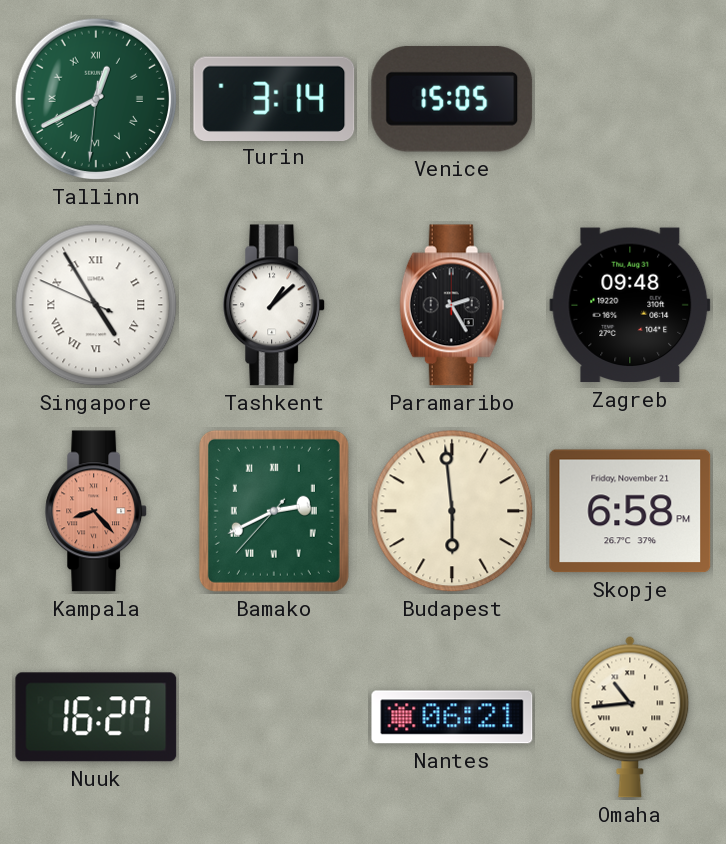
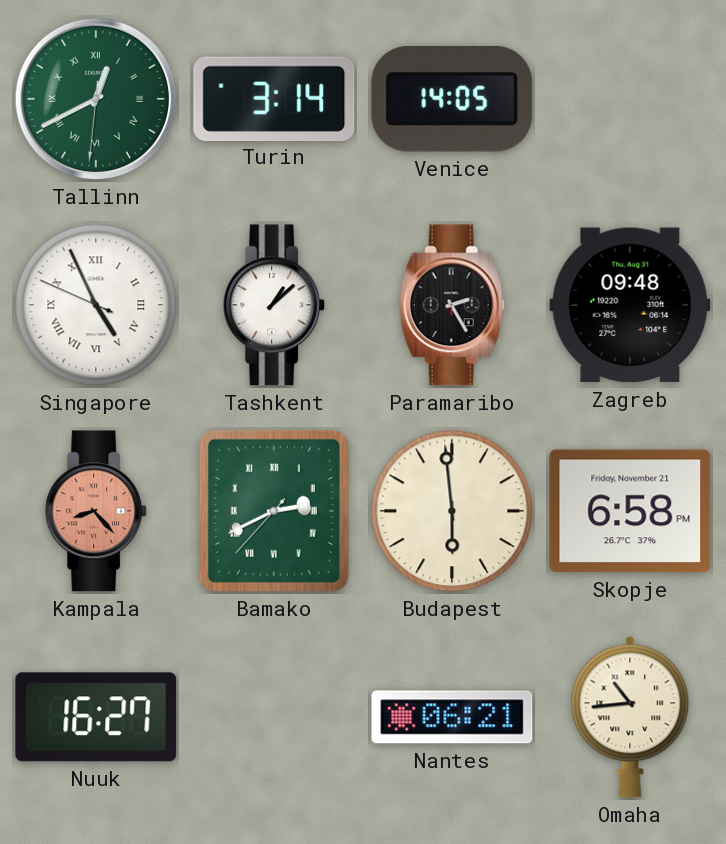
Venice: 15:05 -> 14:05 (452, 99)
Singapore: 4:54 -> 4:55 (96, 305)
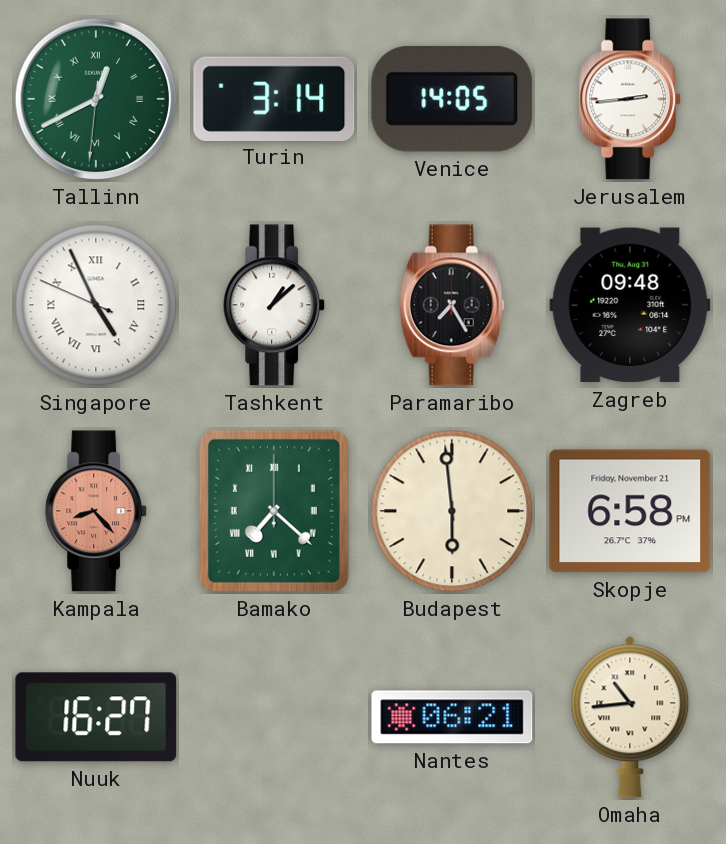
Jerusalem: none -> 2:44 (631, 99)
Paramaribo: 2:25 -> 7:25 (452, 305)
Bamako: 2:40 -> 7:22 (274, 511)
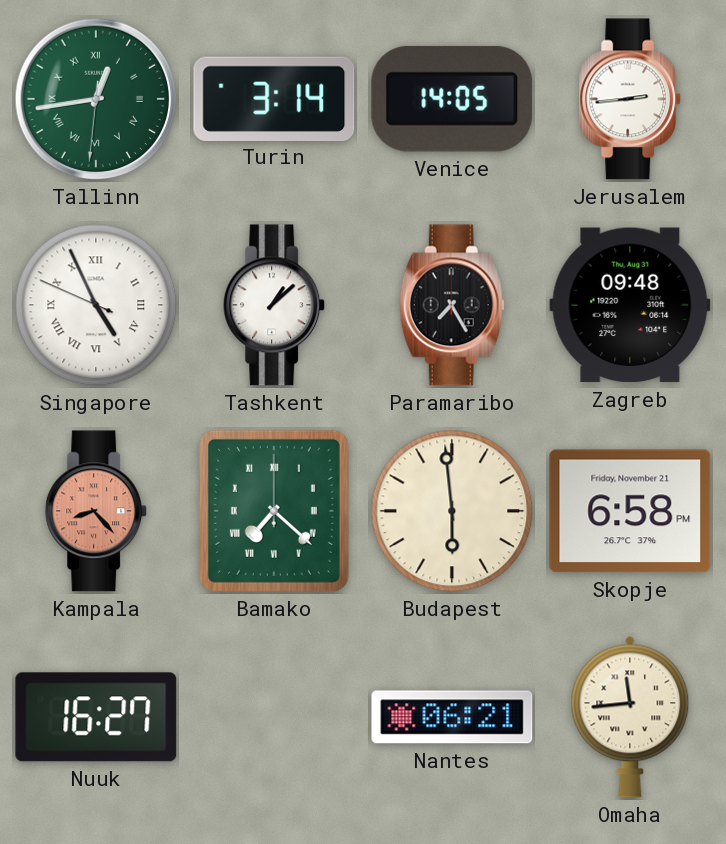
Tallinn: 12:40 -> 12:43 (96, 99)
Omaha: 10:44 -> 11:44 (630, 717)
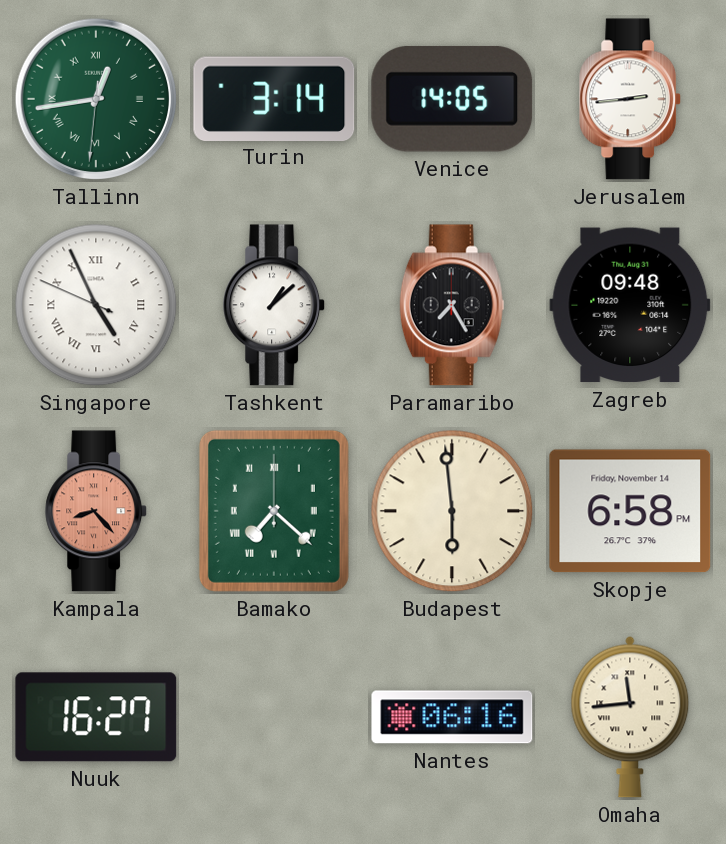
Skopje date: Friday, November 21 -> Friday, November 14 (630, 511)
Nantes: 06:21 -> 06:16 (452, 717)
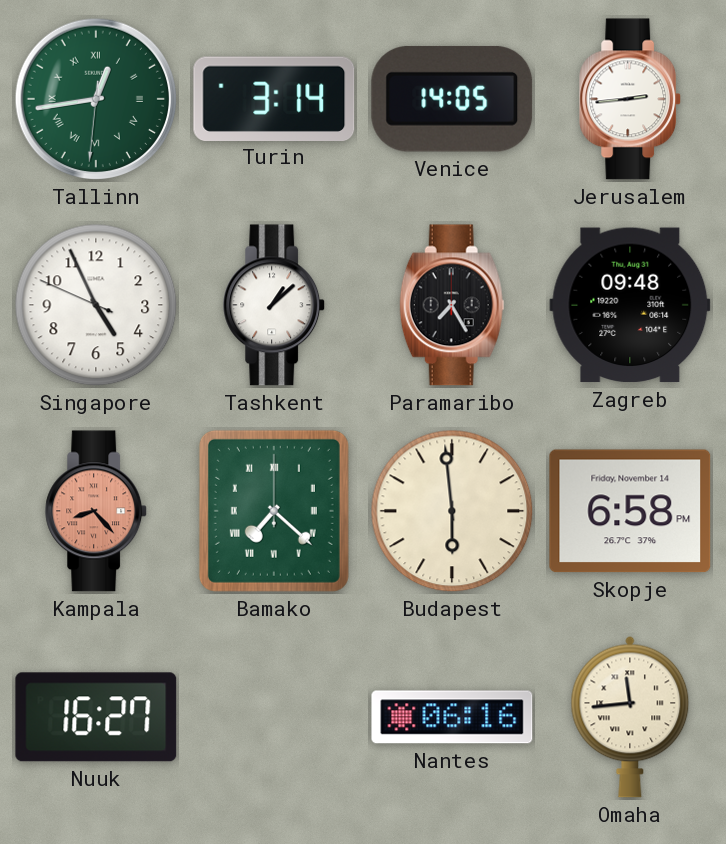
Singapore numerals: Roman -> Arabic (96, 305)
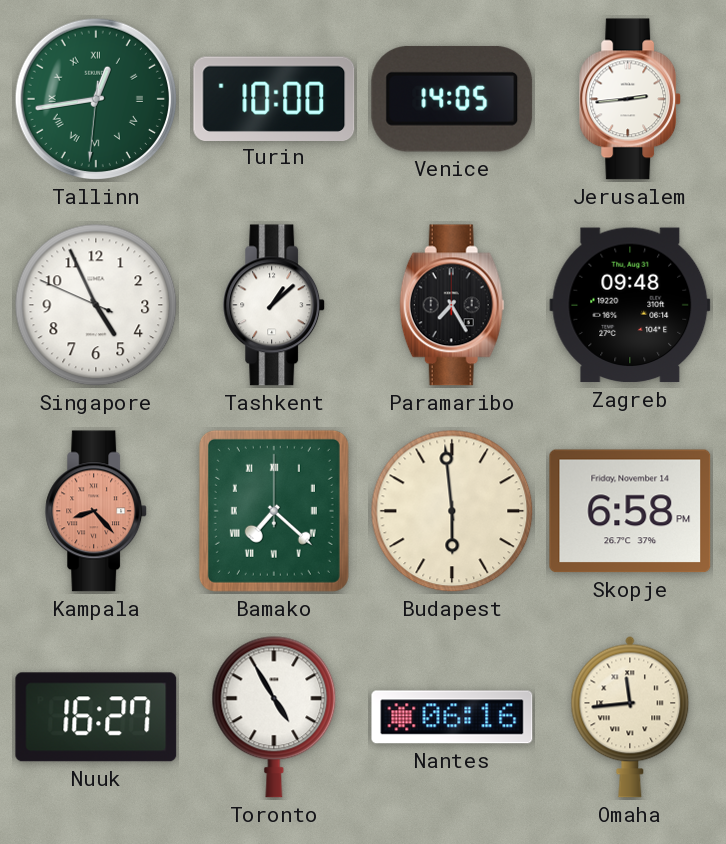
Turin: 3:14 -> 10:00 (274, 98)
Toronto: none -> 4:55 (274, 717)
